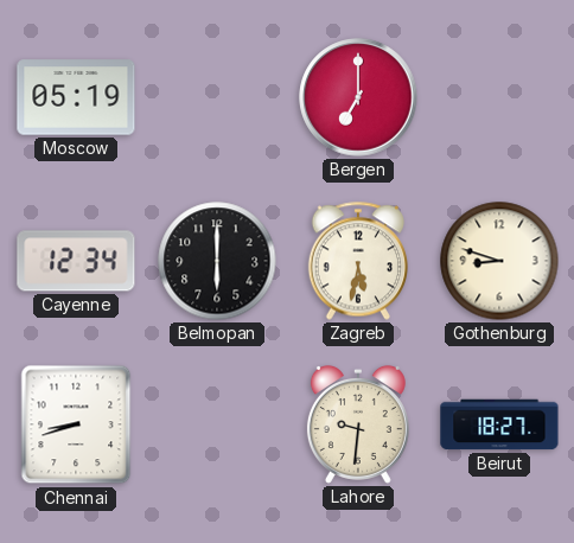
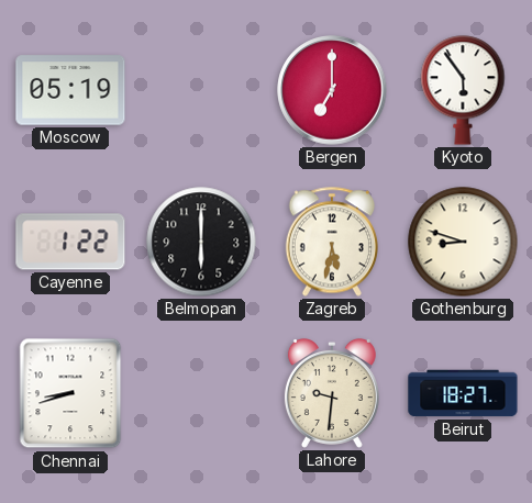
Kyoto: none -> 5:54 (463, 90)
Cayenne: 12:34 -> 1:22 (70, 242)
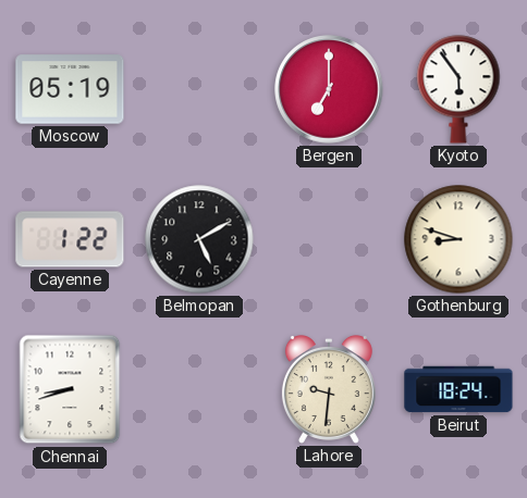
Belmopan: 6:00 -> 5:10 (199, 239)
Zagreb: 5:32 -> none (331, 242)
Beirut: 18:27 -> 18:24 (458, 389)
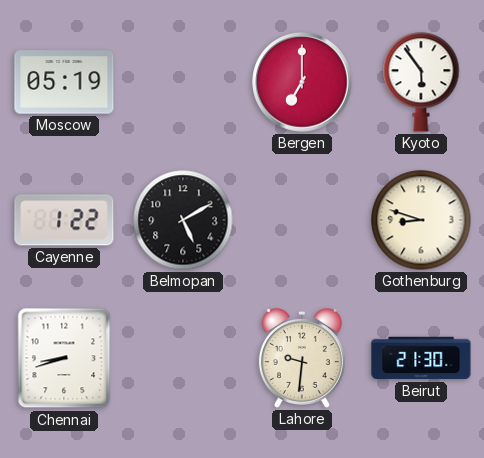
Beirut: 18:24 -> 21:30 (421, 358)
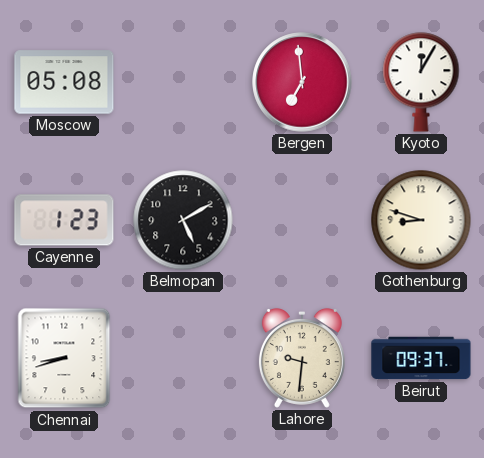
Moscow: 05:19 -> 05:08 (64, 82)
Bergen: 7:00 -> 6:59 (302, 82)
Kyoto: 5:54 -> 12:05 (421, 82)
Cayenne: 1:22 -> 1:23 (64, 220)
Beirut: 21:30 -> 09:37 (421, 358)
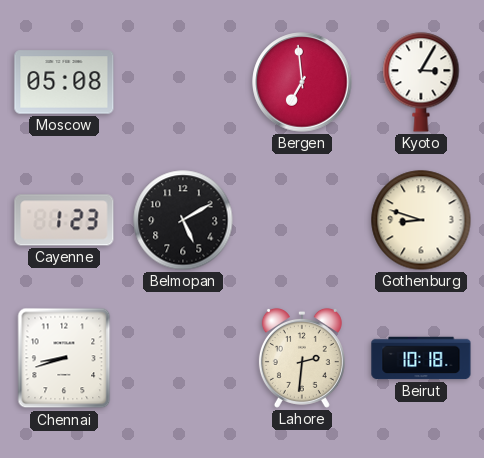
Kyoto: 12:05 -> 3:05 (421, 82)
Lahore: 9:31 -> 2:31 (302, 358)
Beirut: 09:37 -> 10:18 (421, 358)
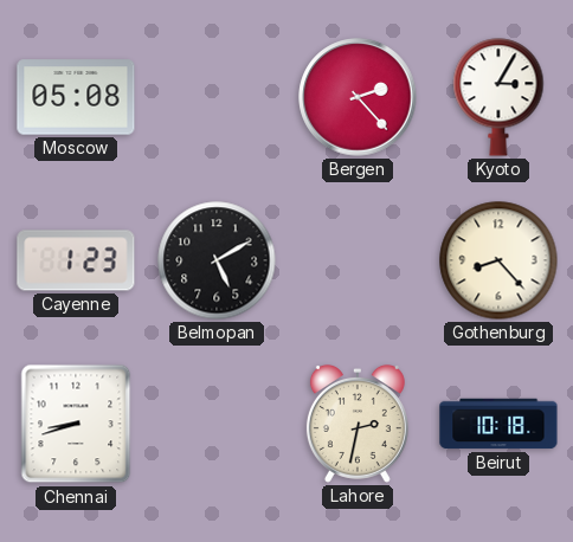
Bergen: 6:59 -> 2:23 (358, 97)
Gothenburg: 8:48 -> 8:23 (498, 260)
Lahore: 2:31 -> 2:32 (358, 424)
